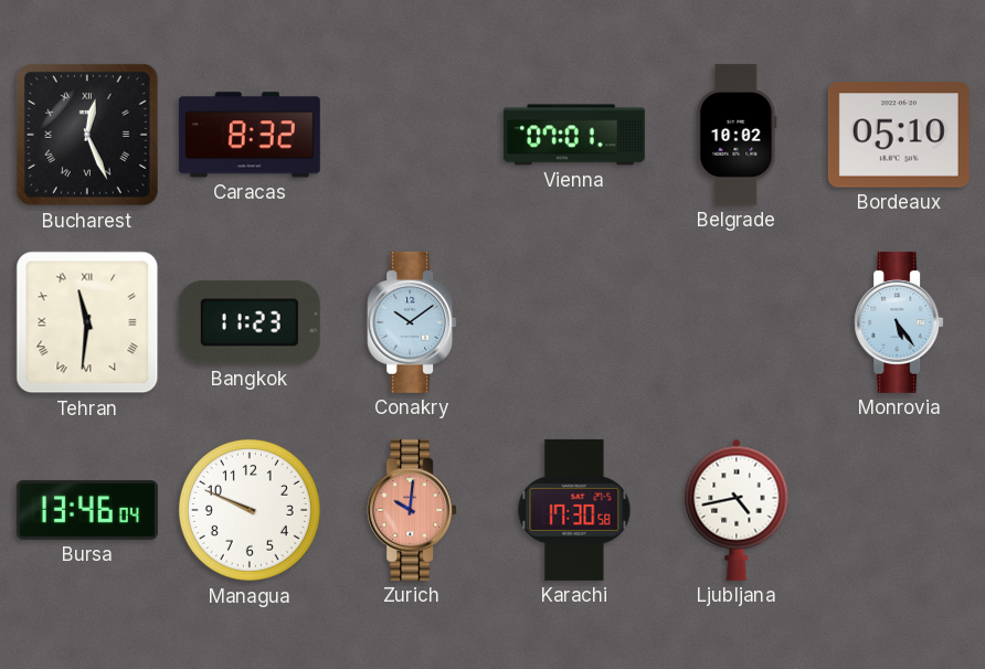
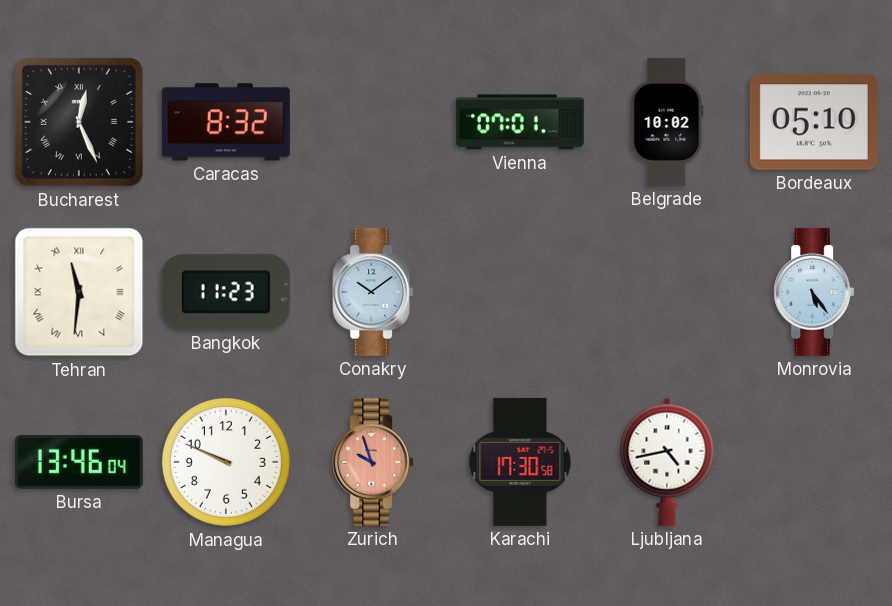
Zurich: 10:01 -> 9:57 (373, 462)
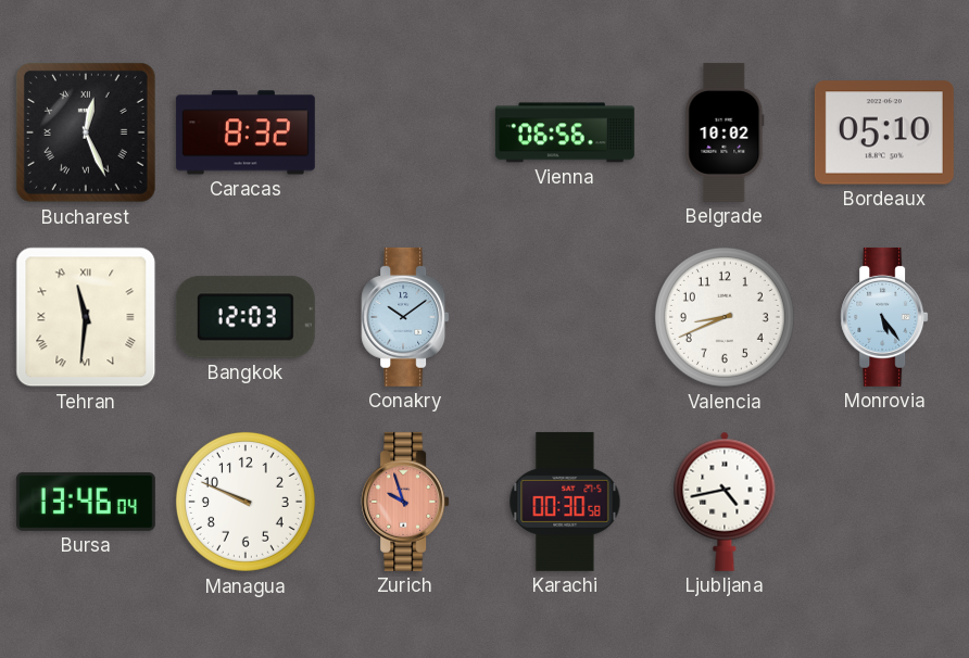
Vienna: 07:01 -> 06:56 (565, 132)
Bangkok: 11:23 -> 12:03 (246, 317)
Valencia: none -> 8:41 (725, 317)
Karachi: 17:30 -> 00:30 (565, 502)
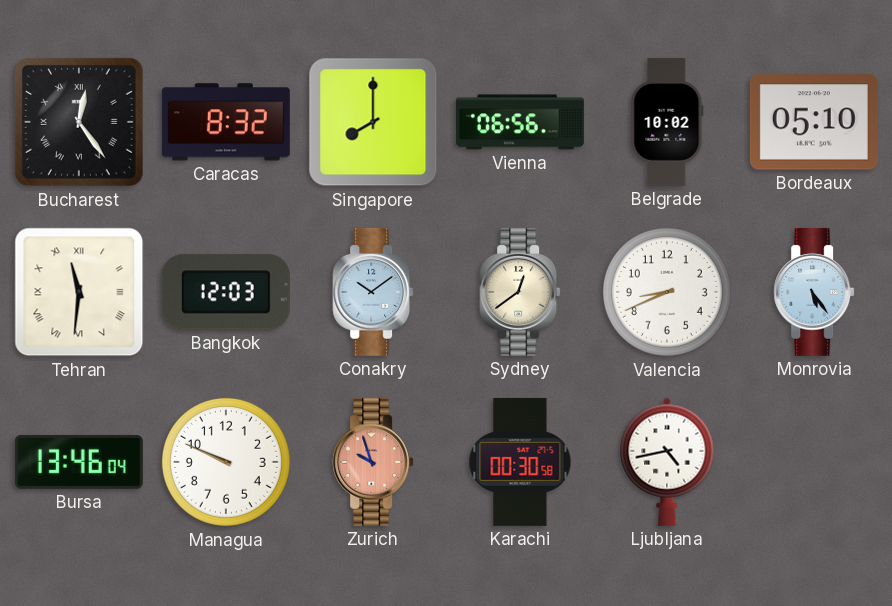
Bucharest: 12:26 -> 12:24 (79, 122)
Singapore: none -> 8:00 (373, 122)
Sydney: none -> 12:39 (520, 292)
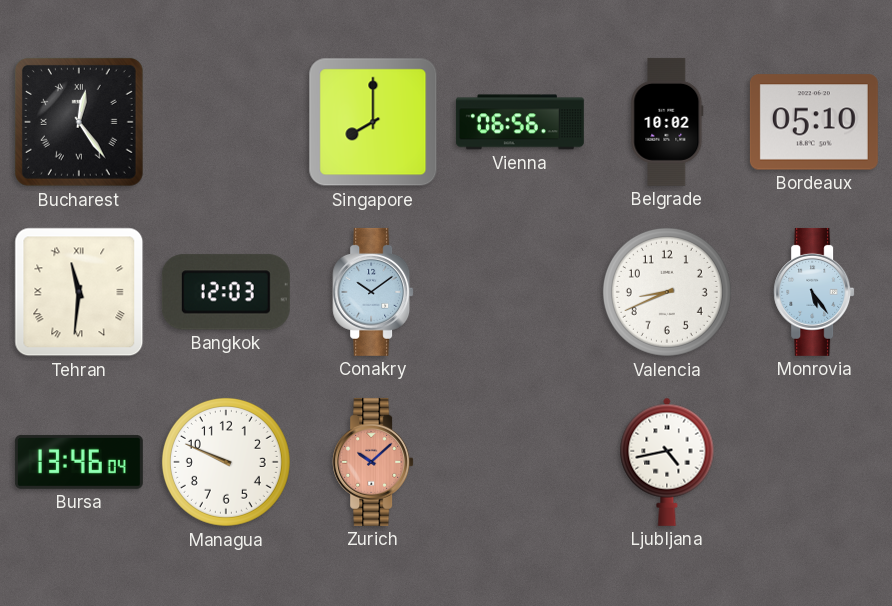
Caracas: 8:32 -> none (226, 122)
Sydney: 12:39 -> none (520, 292)
Zurich: 9:57 -> 10:08 (373, 462)
Karachi: 00:30 -> none (520, 462)
